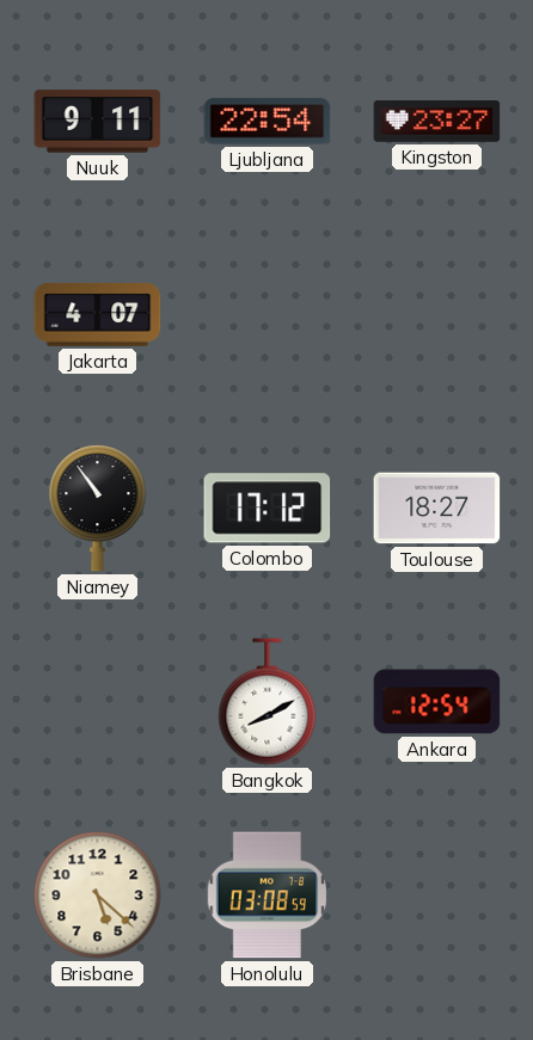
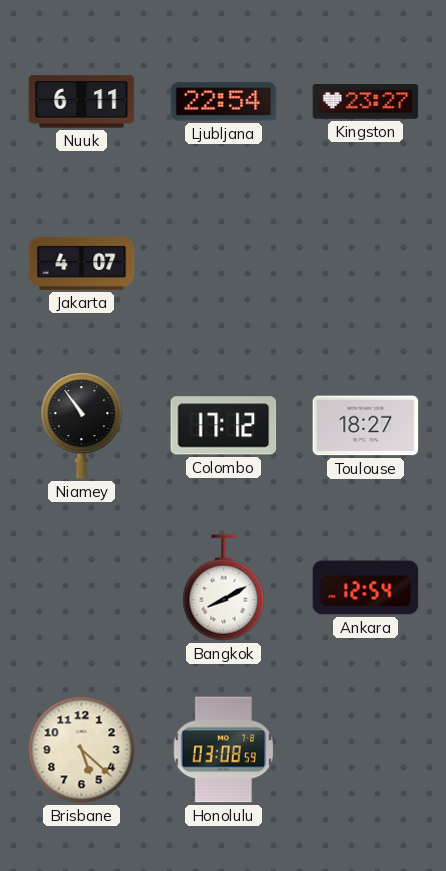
Nuuk: 9:11 -> 6:11 (82, 102)
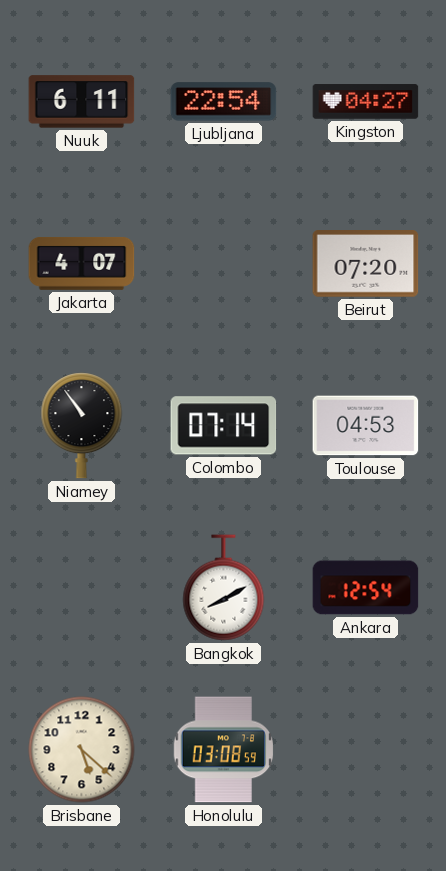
Kingston: 23:27 -> 04:27 (366, 102)
Beirut: none -> 07:20 (366, 264)
Colombo: 17:12 -> 07:14 (224, 426)
Toulouse: 18:27 -> 04:53 (366, 426)
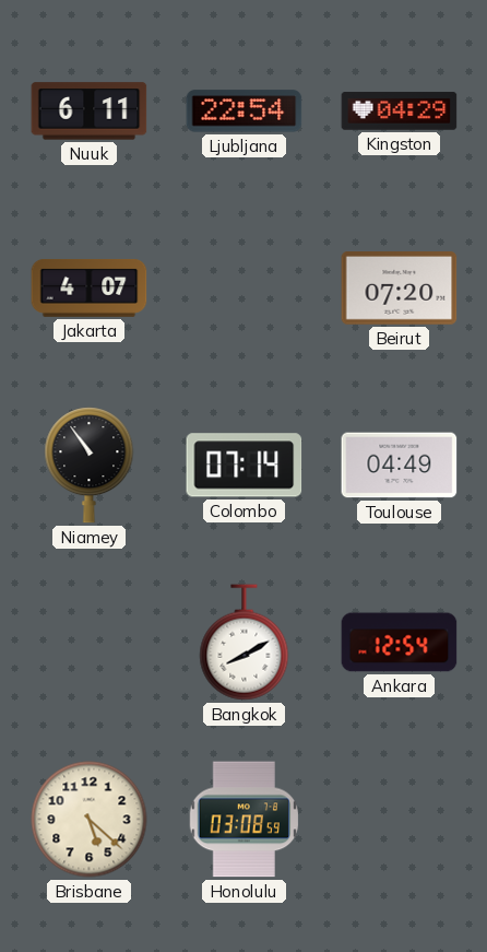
Kingston: 04:27 -> 04:29 (400, 111)
Toulouse: 04:53 -> 04:49 (400, 466)
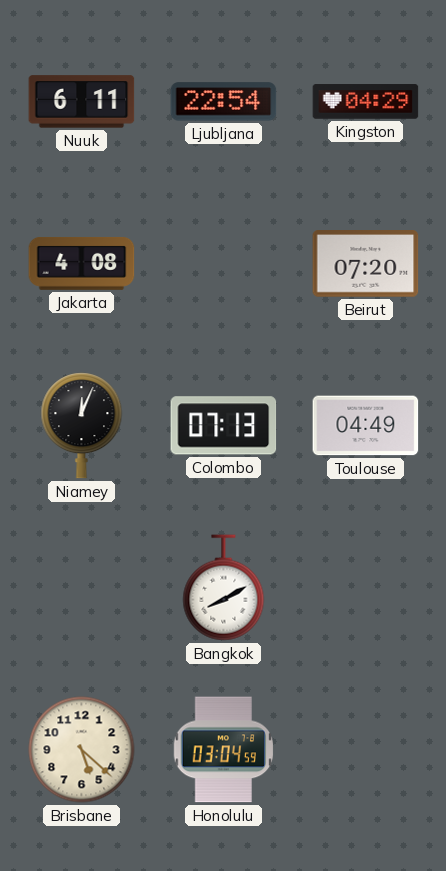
Jakarta: 4:07 -> 4:08 (82, 263)
Niamey: 10:54 -> 12:04 (82, 426)
Colombo: 07:14 -> 07:13 (224, 426)
Ankara: 12:54 -> none (400, 643)
Honolulu: 03:08 -> 03:04 (223, 750)
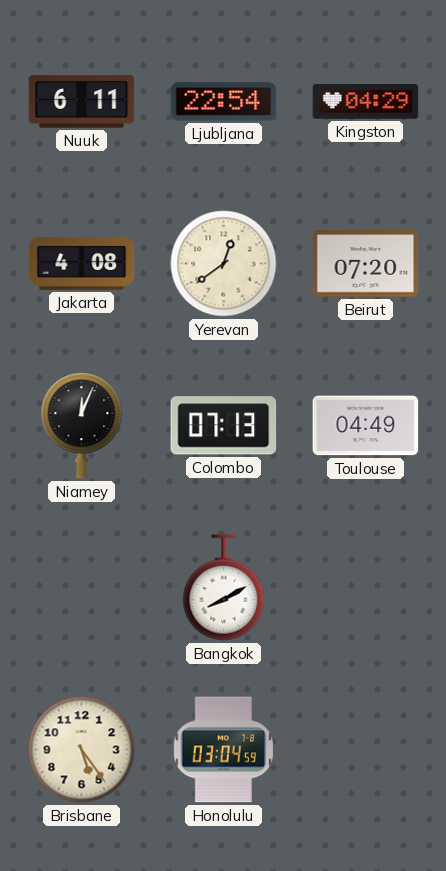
Yerevan: none -> 12:39 (224, 264)
Brisbane: 5:22 -> 5:24 (82, 750)
